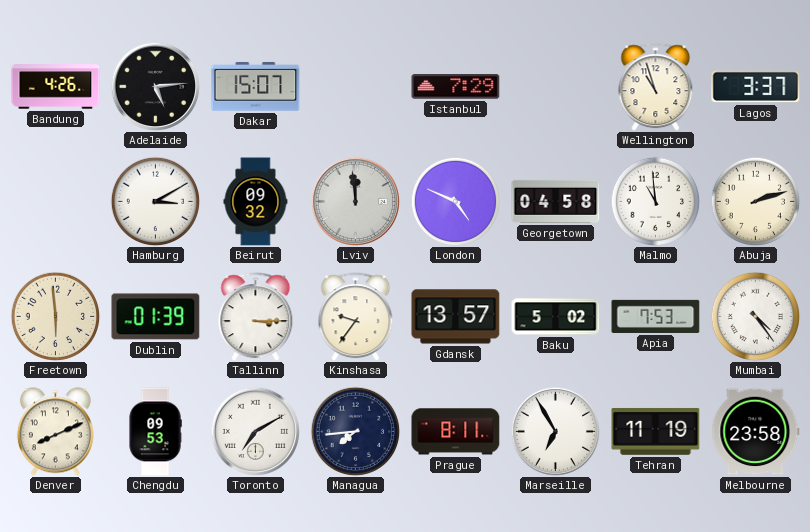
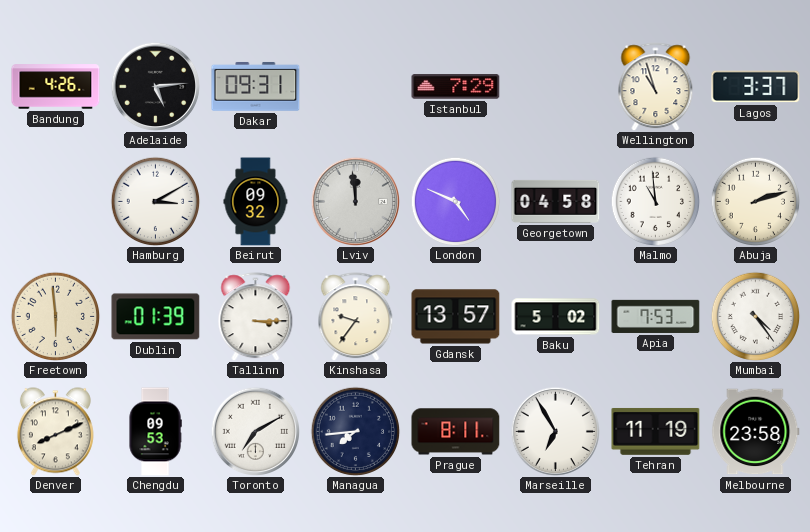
Dakar: 15:07 -> 09:31 (256, 87)
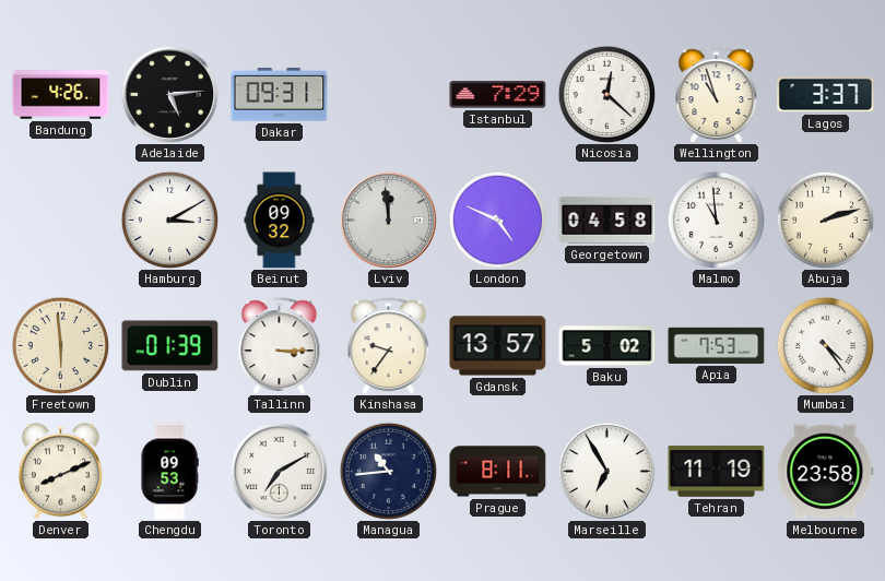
Nicosia: none -> 12:22 (606, 94)
Managua: 7:44 -> 10:44 (388, 471)
